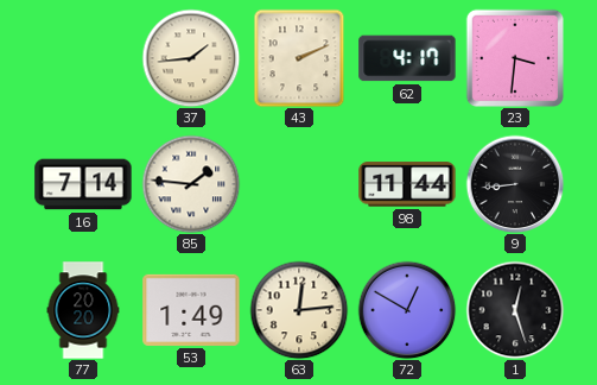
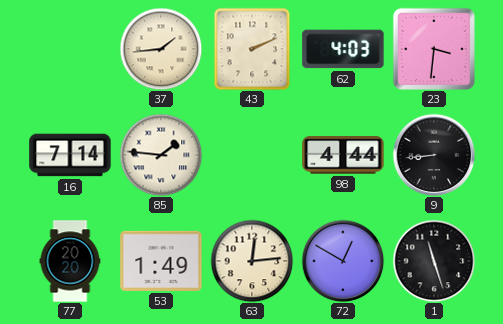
62: 4:17 -> 4:03 (343, 49)
98: 11:44 -> 4:44 (343, 155)
1: 12:27 -> 11:27 (434, 261)
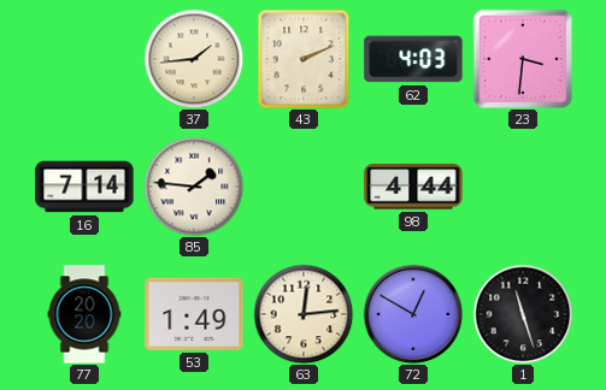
9: 8:44 -> none (434, 155)
